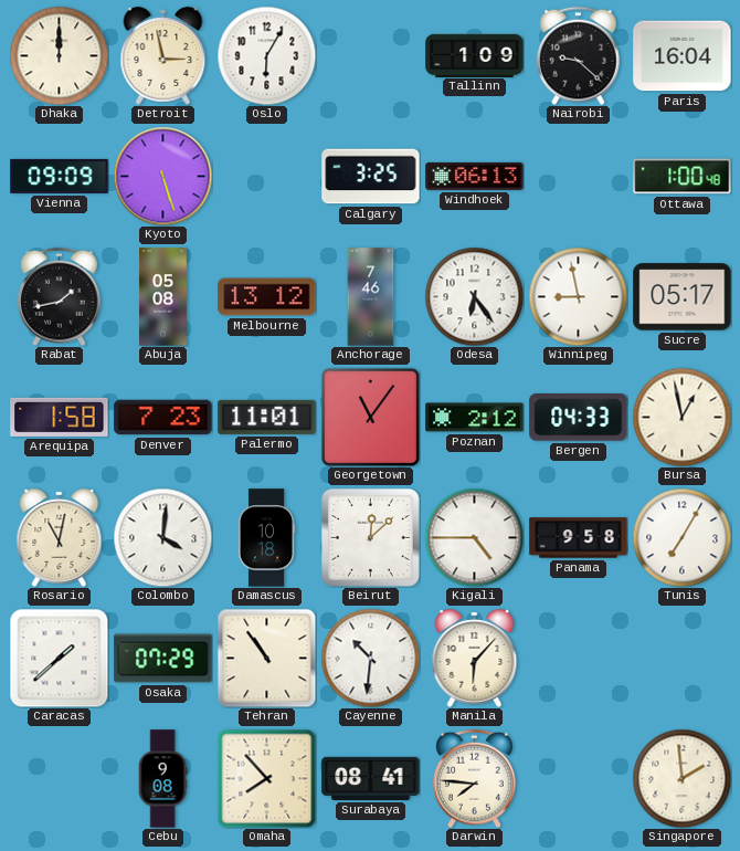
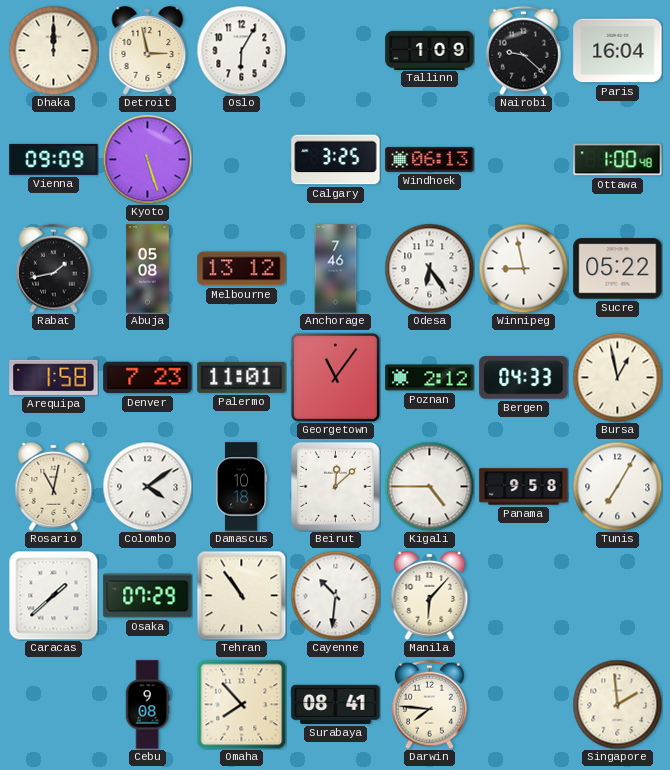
Sucre: 05:17 -> 05:22 (618, 269)
Colombo: 4:01 -> 4:09 (147, 486)
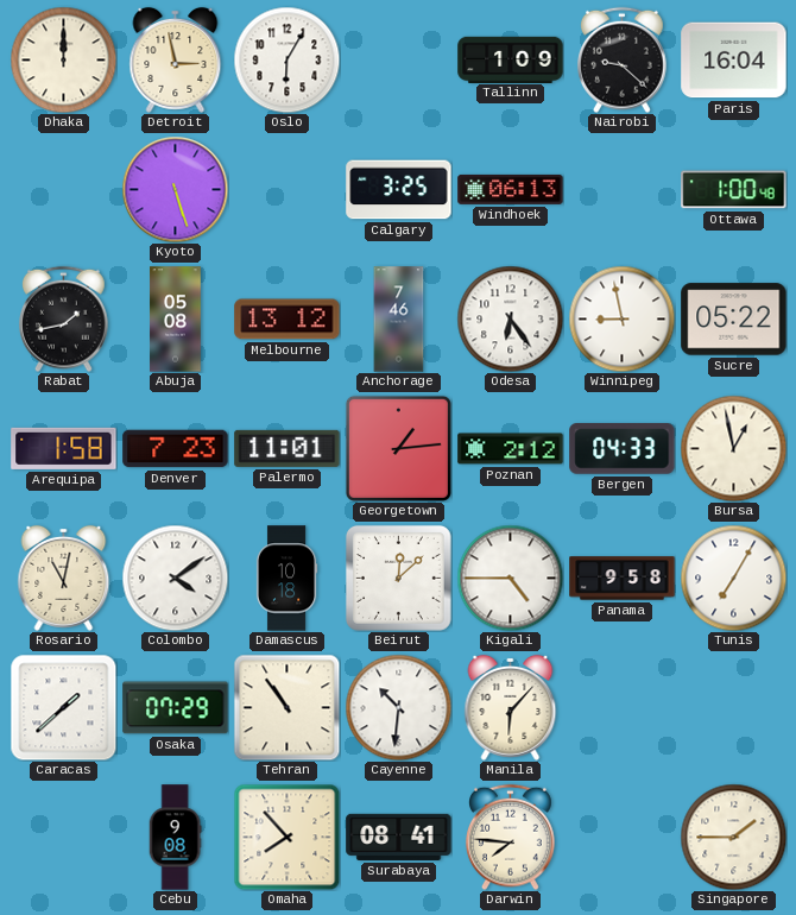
Vienna: 09:09 -> none (54, 159)
Georgetown: 11:06 -> 1:14 (398, 448)
Singapore: 1:59 -> 1:45 (733, 837)
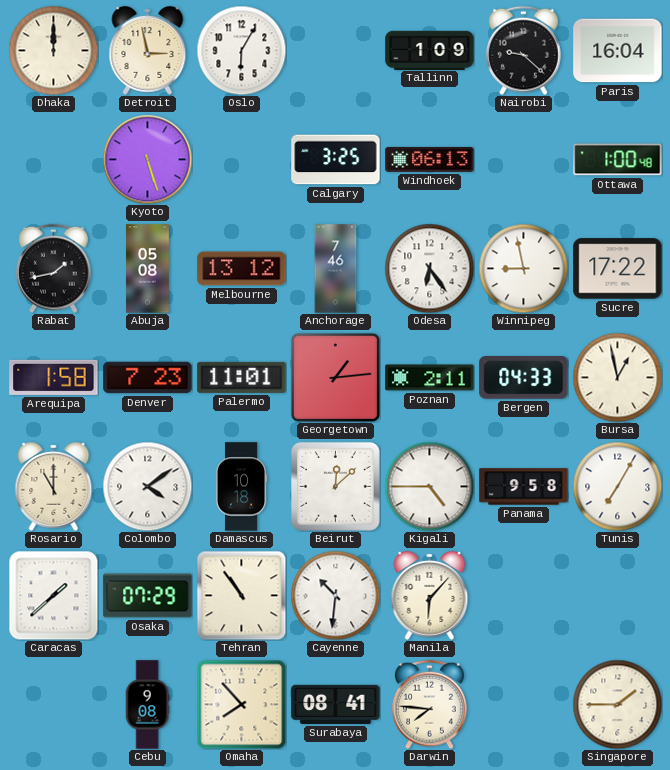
Sucre: 05:22 -> 17:22 (618, 269)
Poznan: 2:12 -> 2:11 (430, 378)
Rosario: 11:02 -> 11:00 (54, 486)
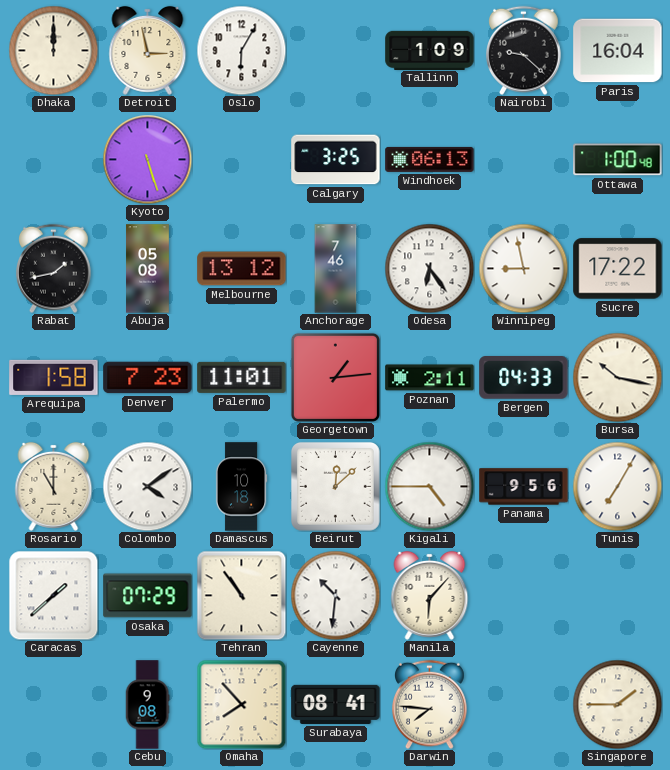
Bursa: 12:58 -> 10:17 (617, 377)
Panama: 9:58 -> 9:56 (524, 487)
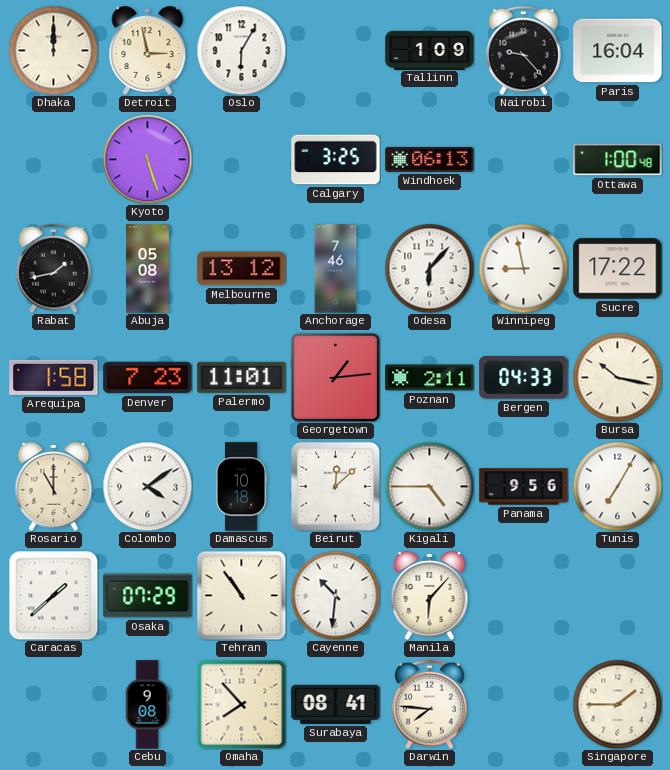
Nairobi: 9:22 -> 9:23 (524, 50)
Odesa: 6:24 -> 6:07 (429, 268)
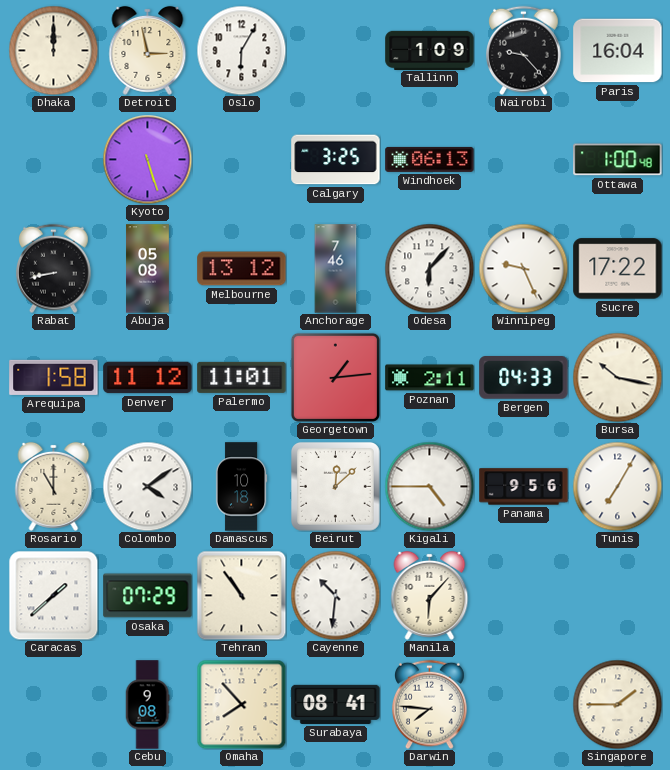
Rabat: 1:43 -> 8:43 (54, 268)
Winnipeg: 8:58 -> 9:26 (523, 268)
Denver: 7:23 -> 11:12 (148, 378)
